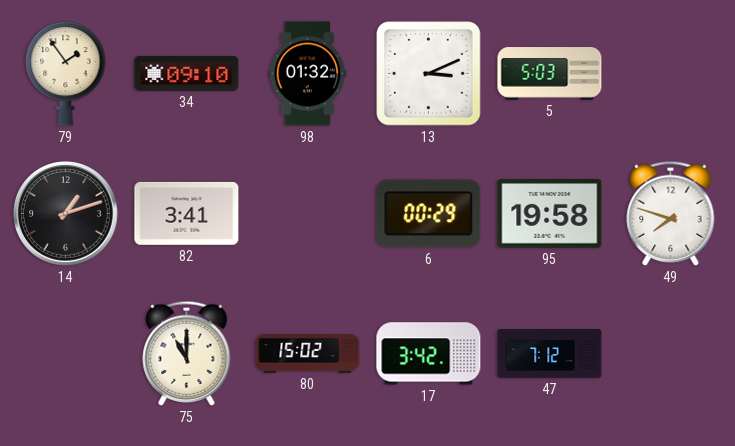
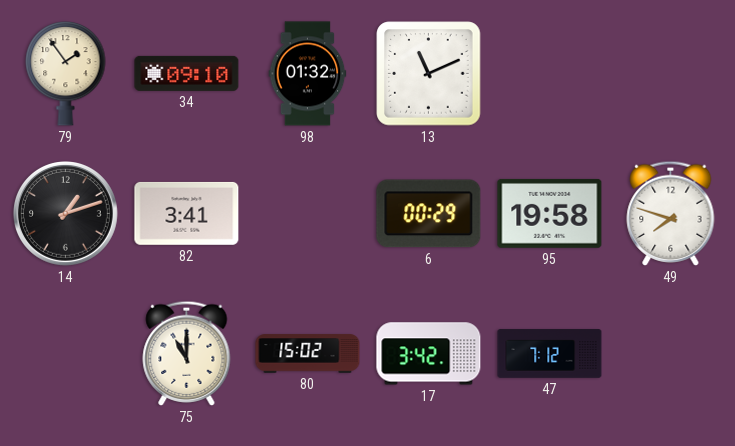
13: 3:11 -> 11:11 (429, 74)
5: 5:03 -> none (550, 74)
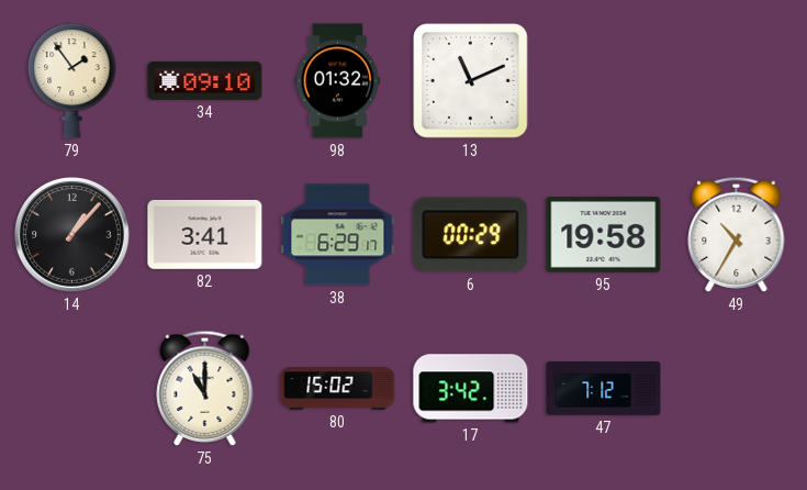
14: 1:12 -> 1:07 (72, 235)
38: none -> 6:29 (338, 235)
49: 7:48 -> 10:35 (737, 234)
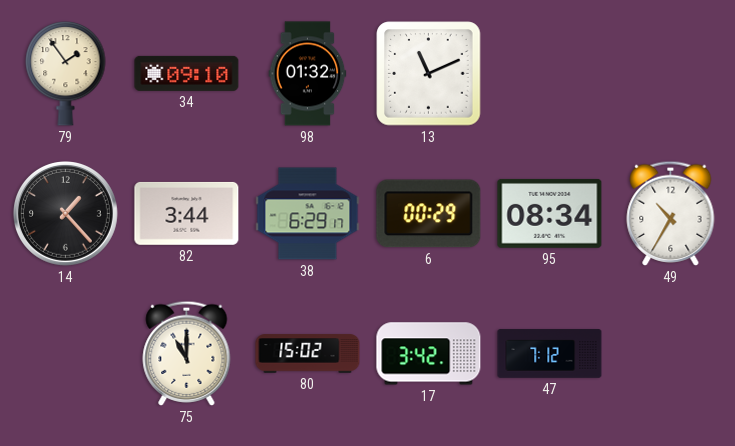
14: 1:07 -> 1:23 (66, 214)
82: 3:41 -> 3:44 (187, 213)
95: 19:58 -> 08:34 (550, 213)
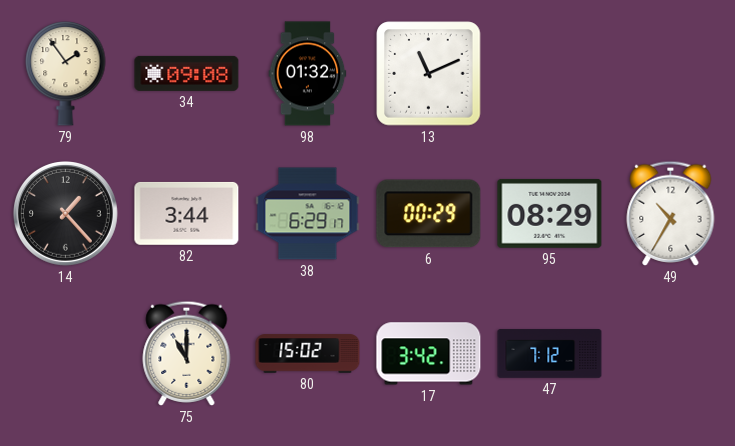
34: 09:10 -> 09:08 (187, 73)
95: 08:34 -> 08:29 (550, 213)
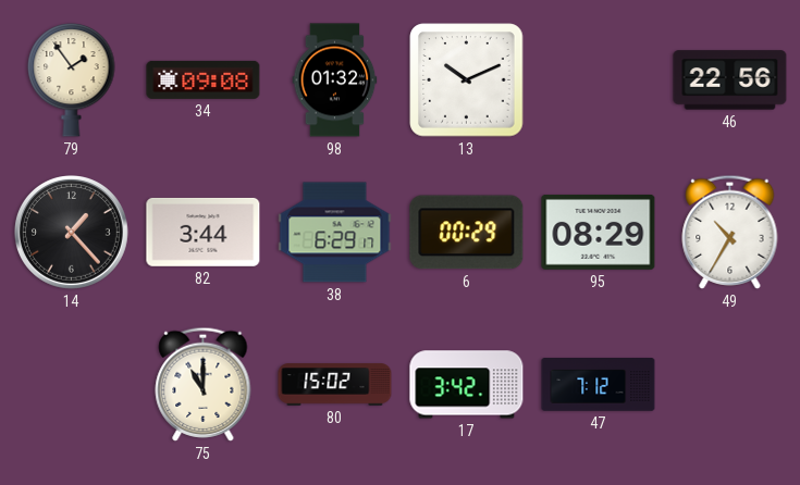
13: 11:11 -> 10:11 (467, 80)
46: none -> 22:56 (730, 80)
